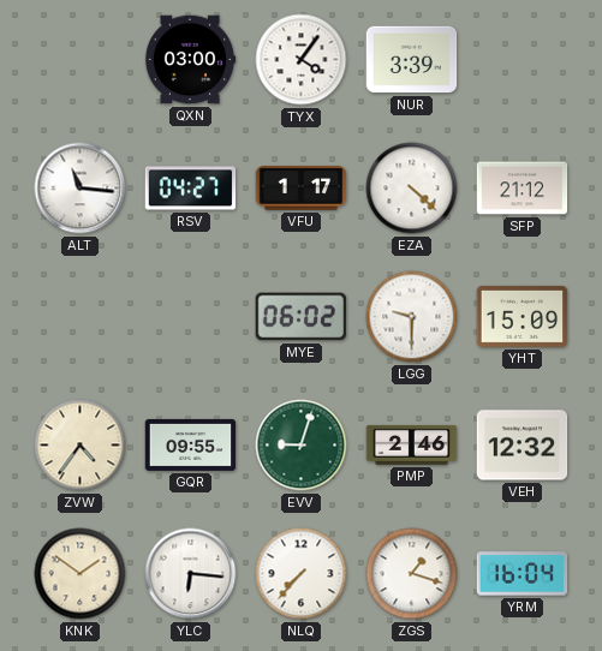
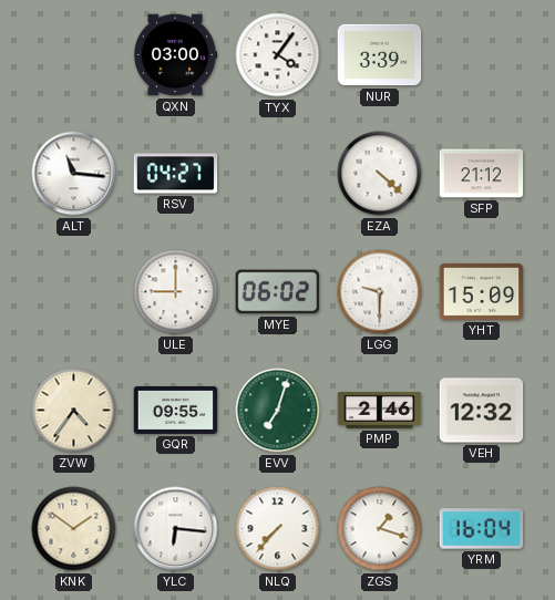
VFU: 1:17 -> none (302, 189)
ULE: none -> 9:00 (176, 292)
EVV: 9:03 -> 7:03 (278, 411)
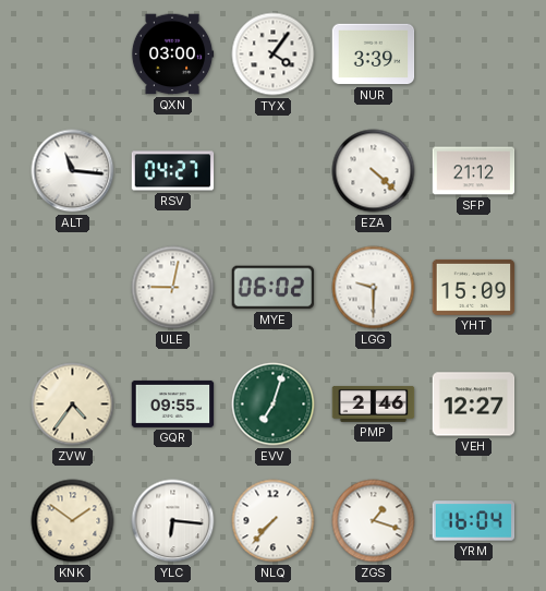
ULE: 9:00 -> 9:02 (173, 288)
VEH: 12:32 -> 12:27 (474, 405)
